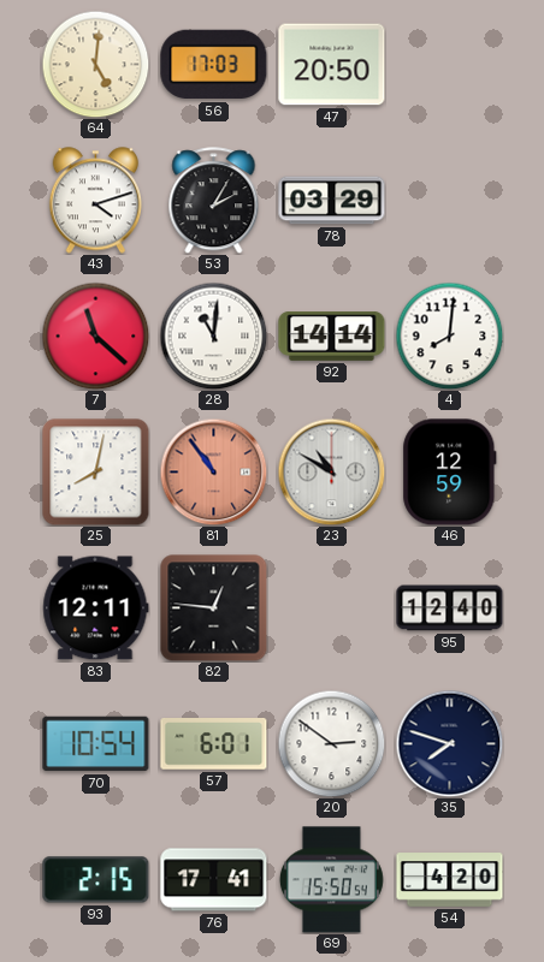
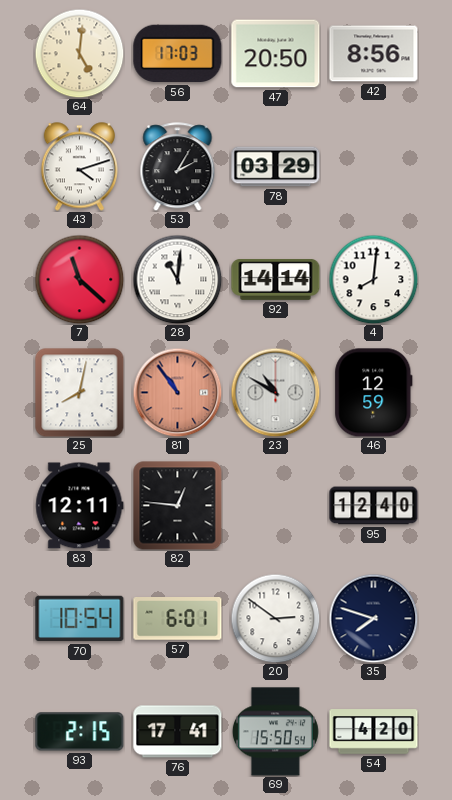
42: none -> 8:56 (374, 54)
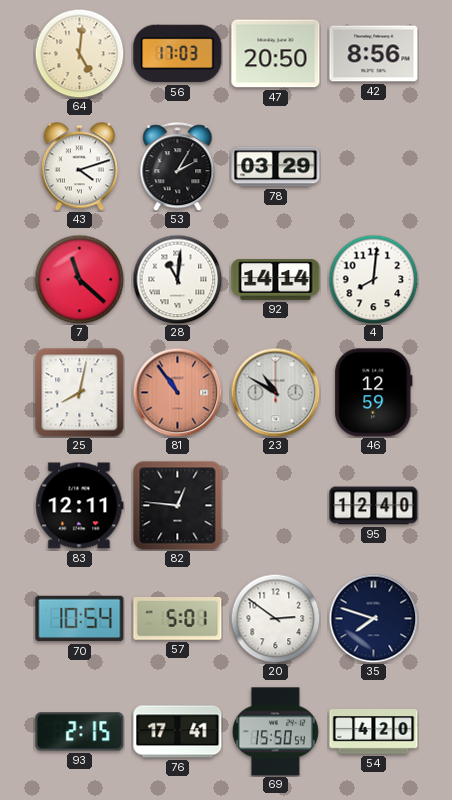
57: 6:01 -> 5:01 (178, 619)
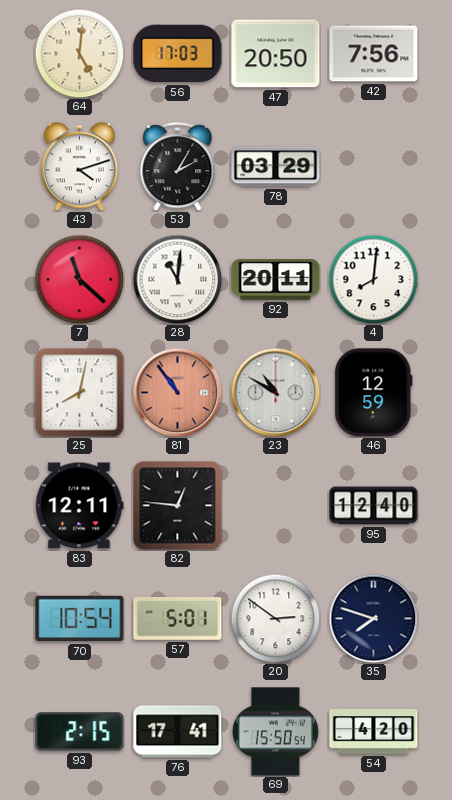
42: 8:56 -> 7:56 (374, 54)
92: 14:14 -> 20:11 (276, 280)
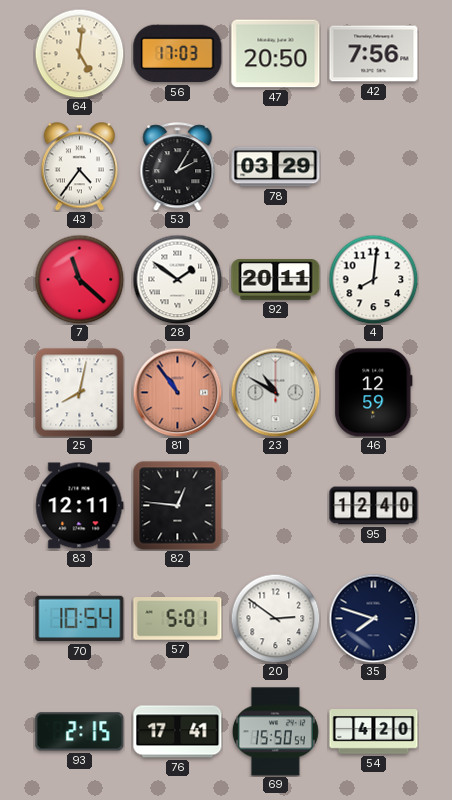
43: 4:12 -> 4:36 (79, 167)
28: 11:01 -> 1:51 (177, 279)
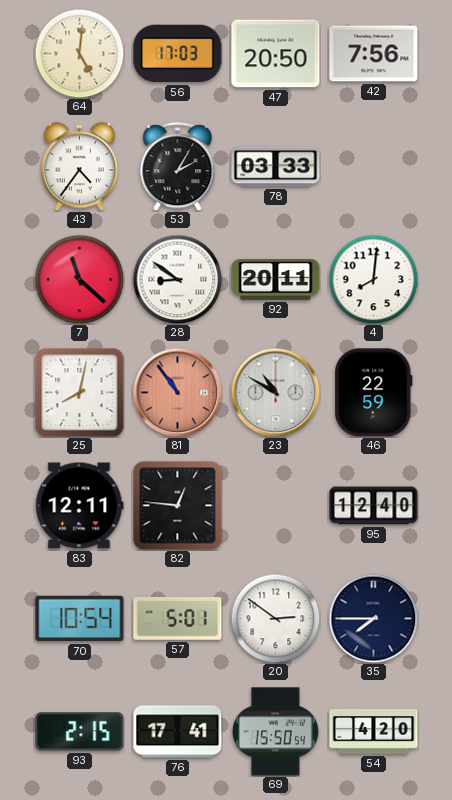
78: 03:29 -> 03:33 (276, 167)
28: 1:51 -> 8:51 (177, 279)
46: 12:59 -> 22:59 (374, 393)
35: 7:48 -> 7:45 (373, 618)
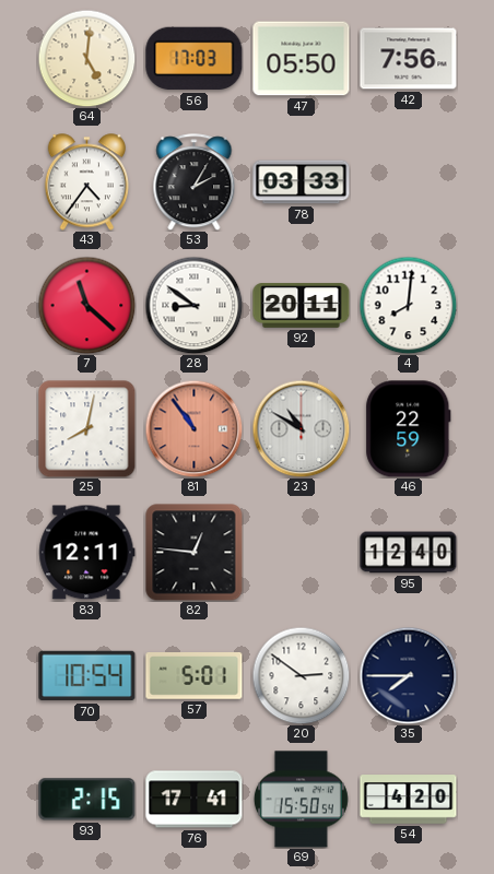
47: 20:50 -> 05:50 (302, 59)
